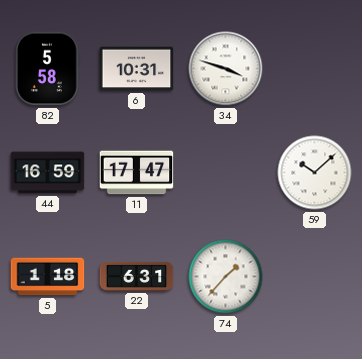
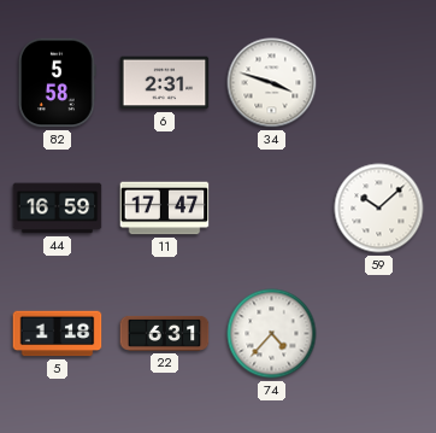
6: 10:31 -> 2:31 (165, 83)
74: 1:37 -> 4:37 (272, 334)
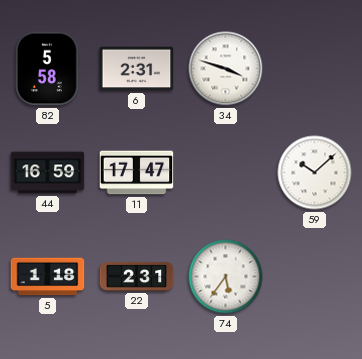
22: 6:31 -> 2:31 (137, 276)
74: 4:37 -> 5:36 (226, 277)
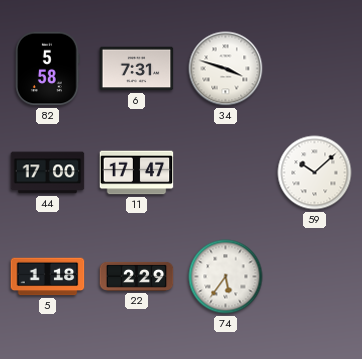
6: 2:31 -> 7:31 (137, 69)
44: 16:59 -> 17:00 (48, 173)
22: 2:31 -> 2:29 (137, 276)
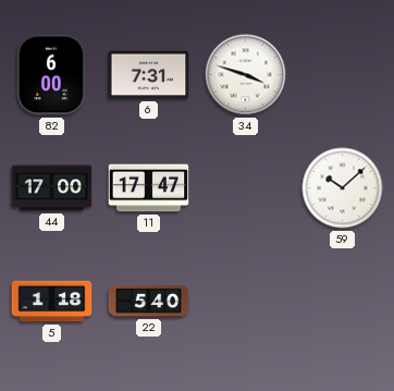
82: 5:58 -> 6:00 (52, 75)
22: 2:29 -> 5:40 (149, 301)
74: 5:36 -> none (226, 277)
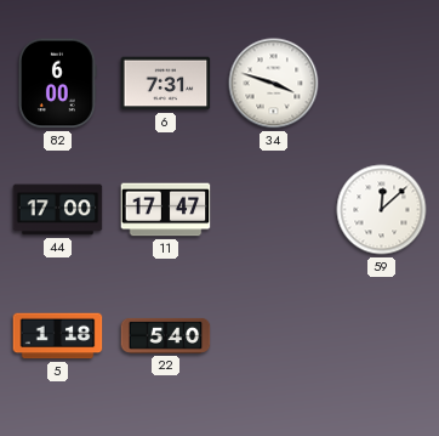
59: 10:08 -> 12:08 (382, 210)
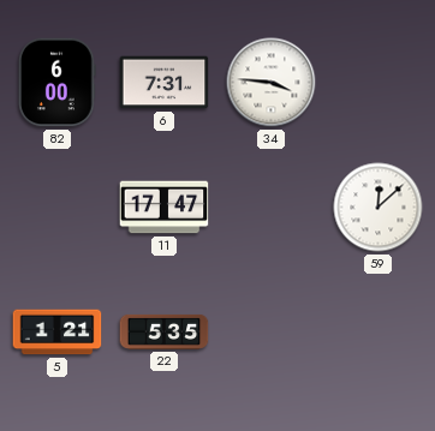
34: 3:48 -> 3:46 (272, 83)
44: 17:00 -> none (58, 210)
5: 1:18 -> 1:21 (58, 333)
22: 5:40 -> 5:35 (165, 331)
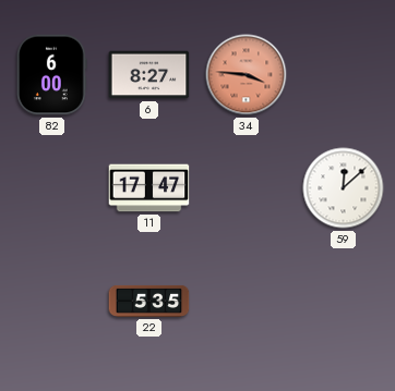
6: 7:31 -> 8:27 (149, 75)
34 dial: white -> salmon (247, 75)
5: 1:21 -> none (58, 333)
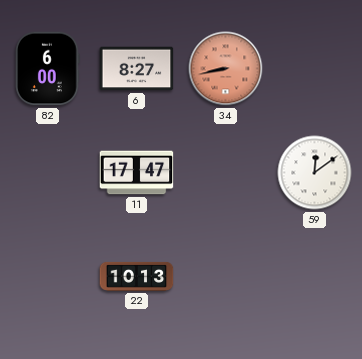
34: 3:46 -> 8:43 (226, 69)
59: 12:08 -> 12:09 (315, 173)
22: 5:35 -> 10:13 (137, 276)
